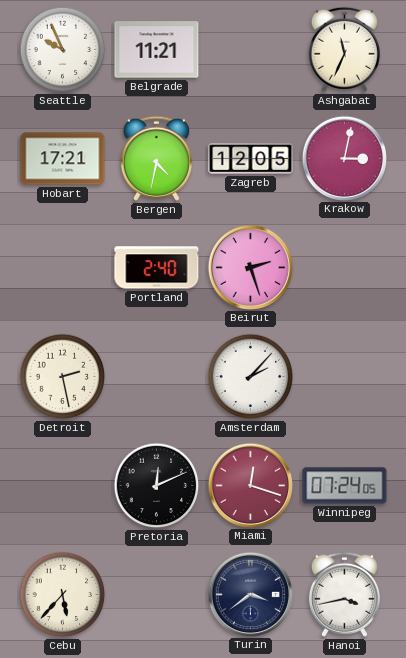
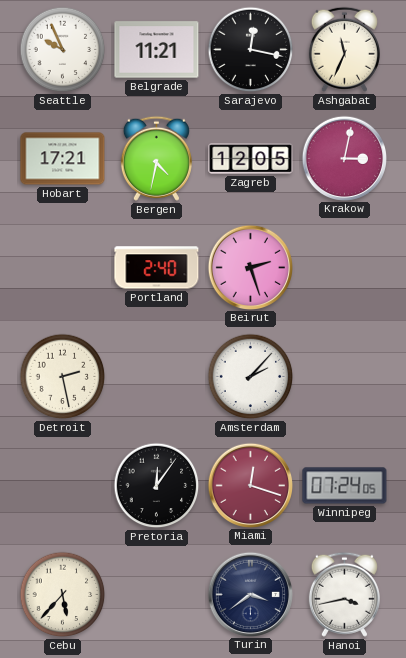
Sarajevo: none -> 12:17 (251, 50)
Pretoria: 12:11 -> 12:06 (157, 486)
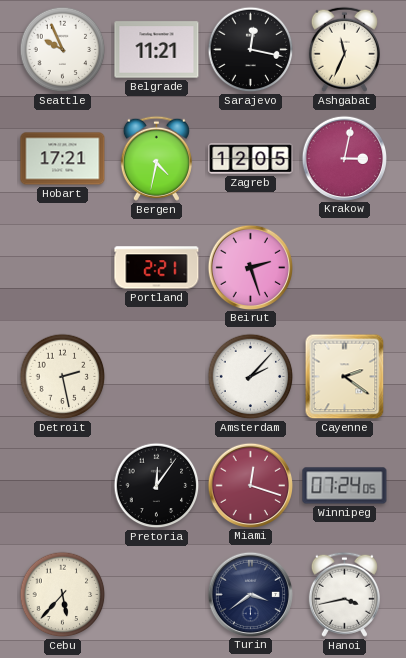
Portland: 2:40 -> 2:21 (157, 268)
Cayenne: none -> 2:21 (345, 377)
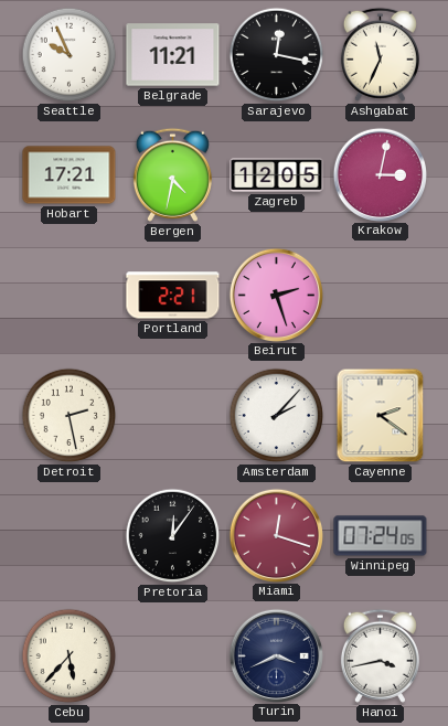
Turin: 3:39 -> 3:41 (276, 655)
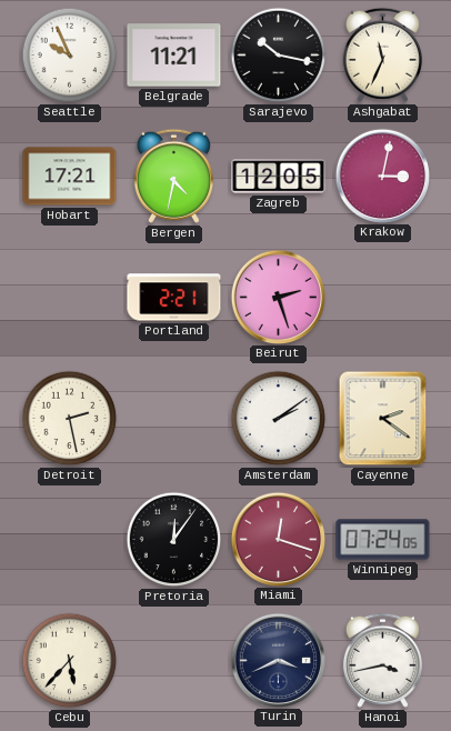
Sarajevo: 12:17 -> 10:17 (279, 56)
Amsterdam: 2:07 -> 2:09 (279, 419)
